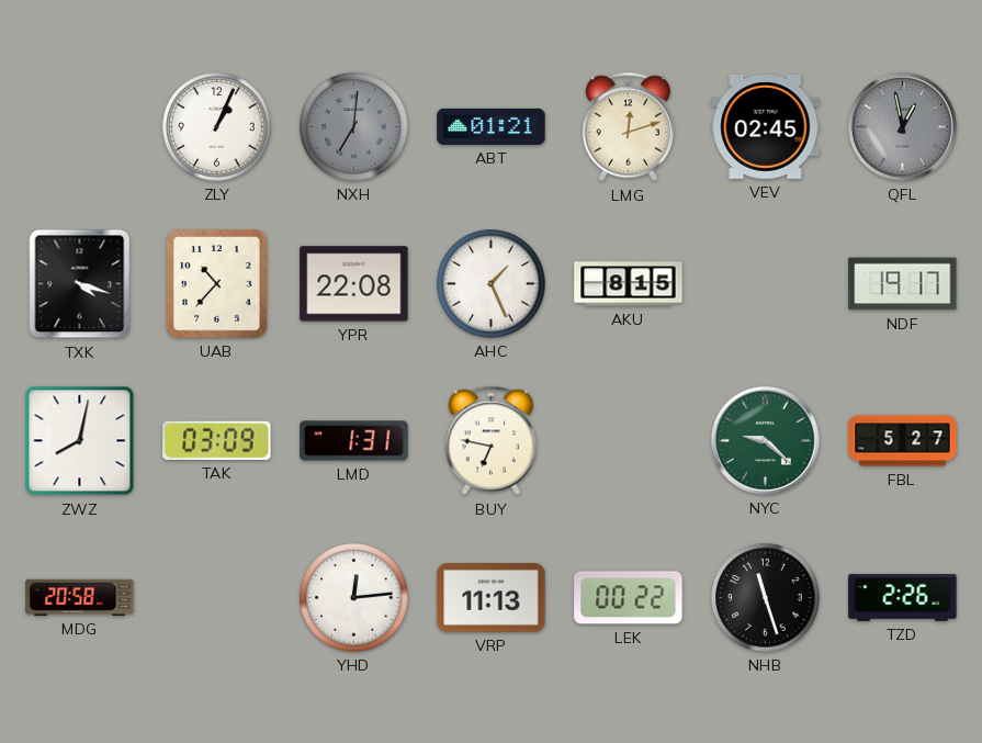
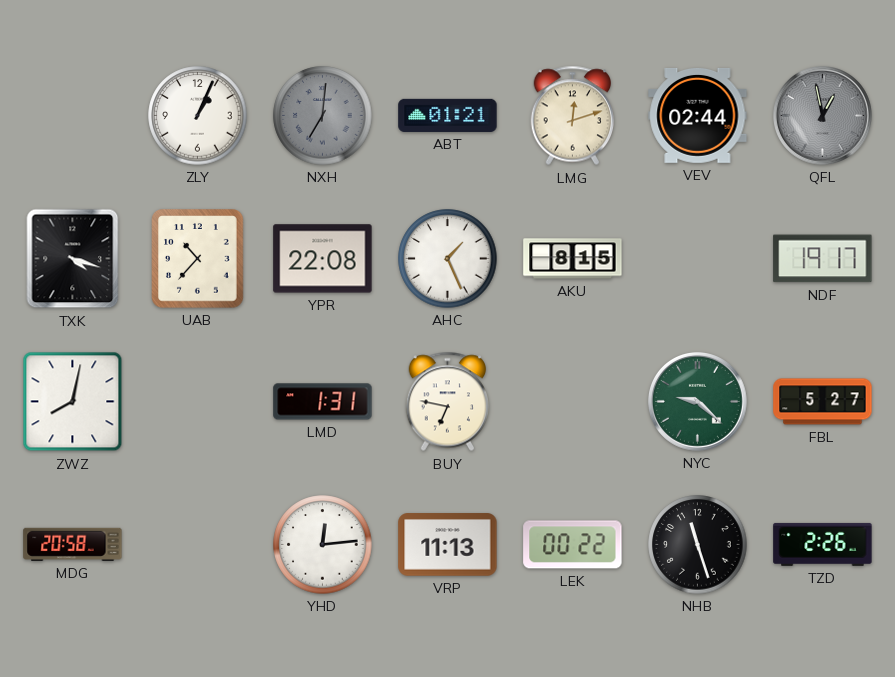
VEV: 02:45 -> 02:44 (698, 115)
TAK: 03:09 -> none (217, 440)
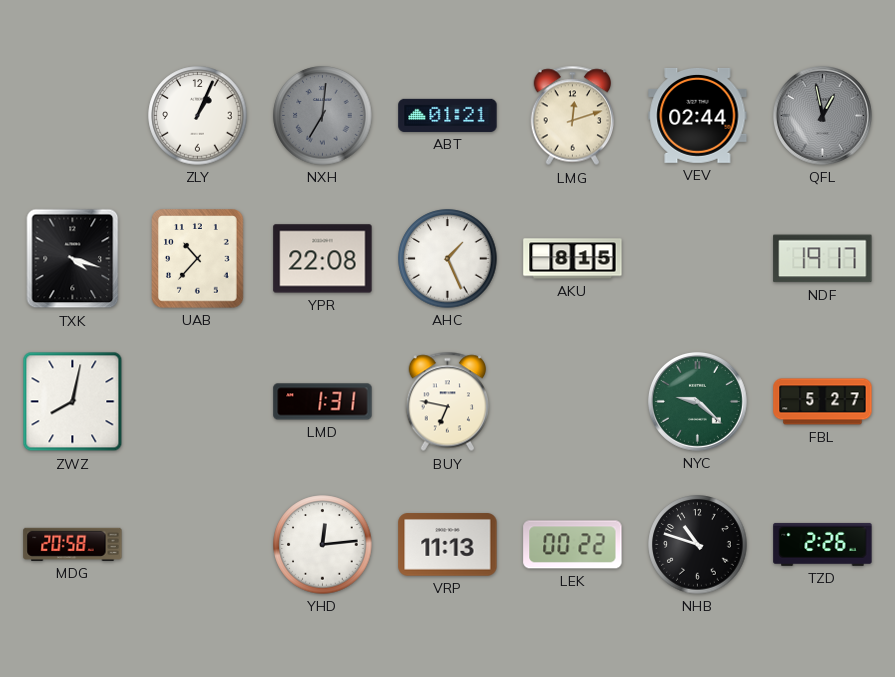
NHB: 11:27 -> 10:48 (698, 545)
